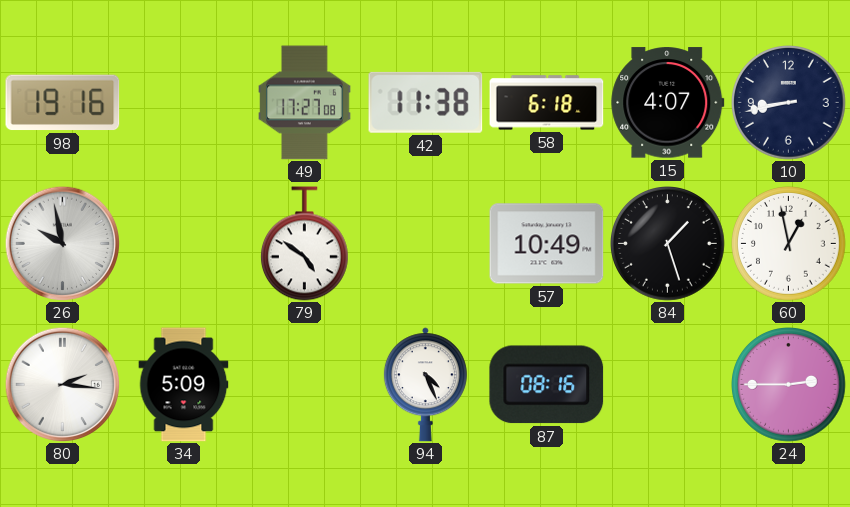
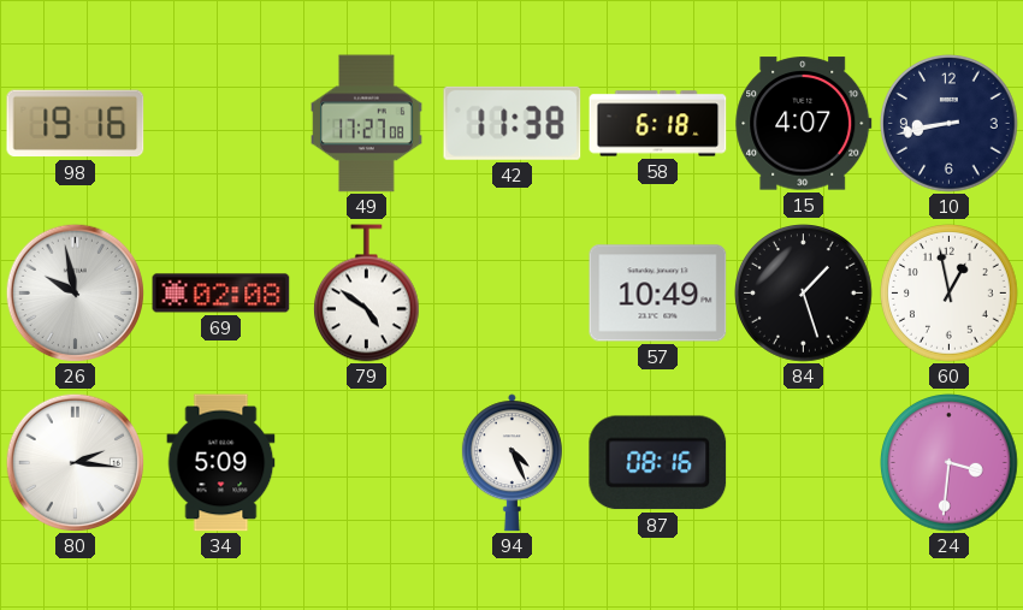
69: none -> 02:08 (221, 294)
24: 2:45 -> 3:31 (950, 463)
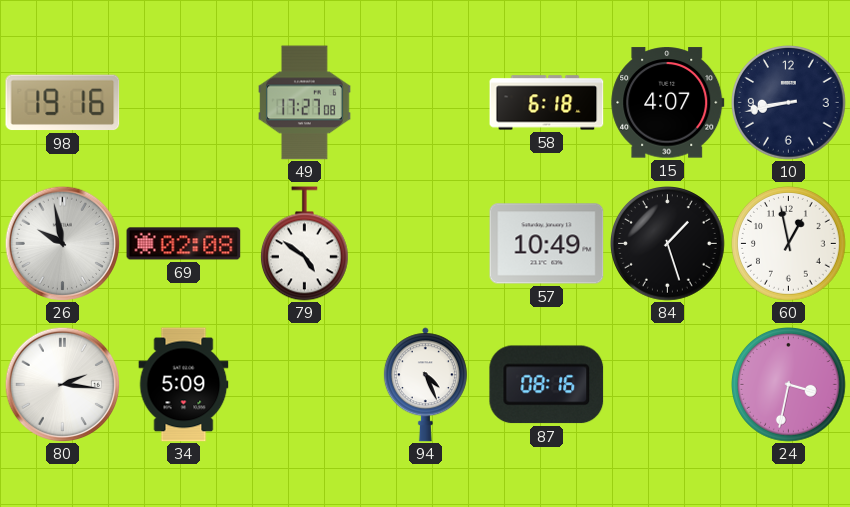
42: 11:38 -> none (513, 123)
24: 3:31 -> 3:32 (789, 385)
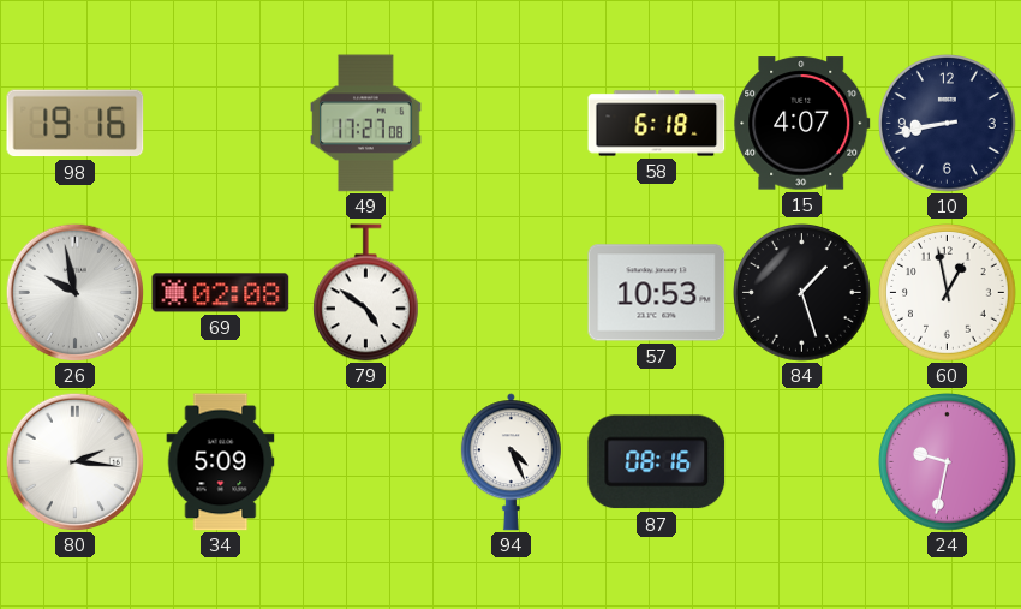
57: 10:49 -> 10:53 (657, 293)
24: 3:32 -> 9:32 (948, 462)
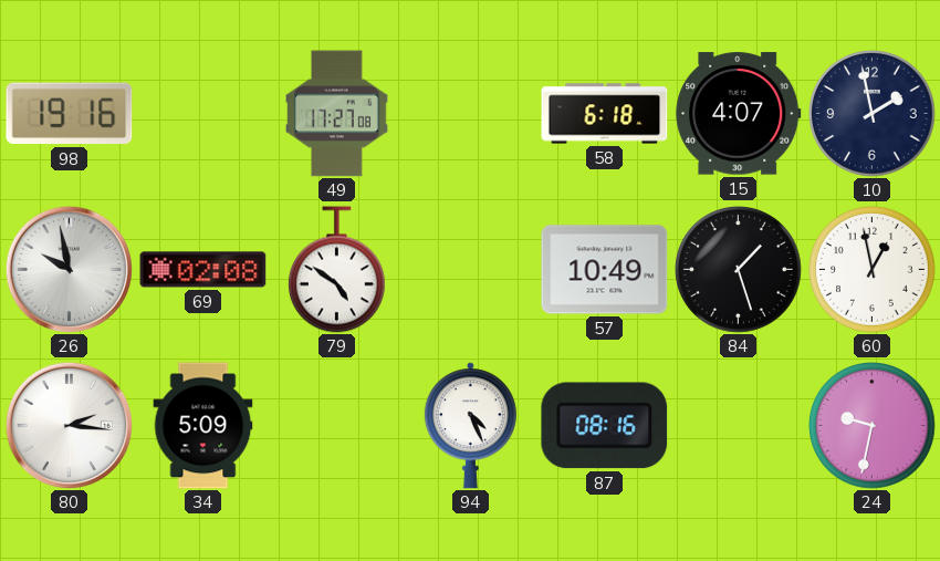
10: 8:43 -> 1:58 (873, 114)
57: 10:53 -> 10:49 (605, 270)
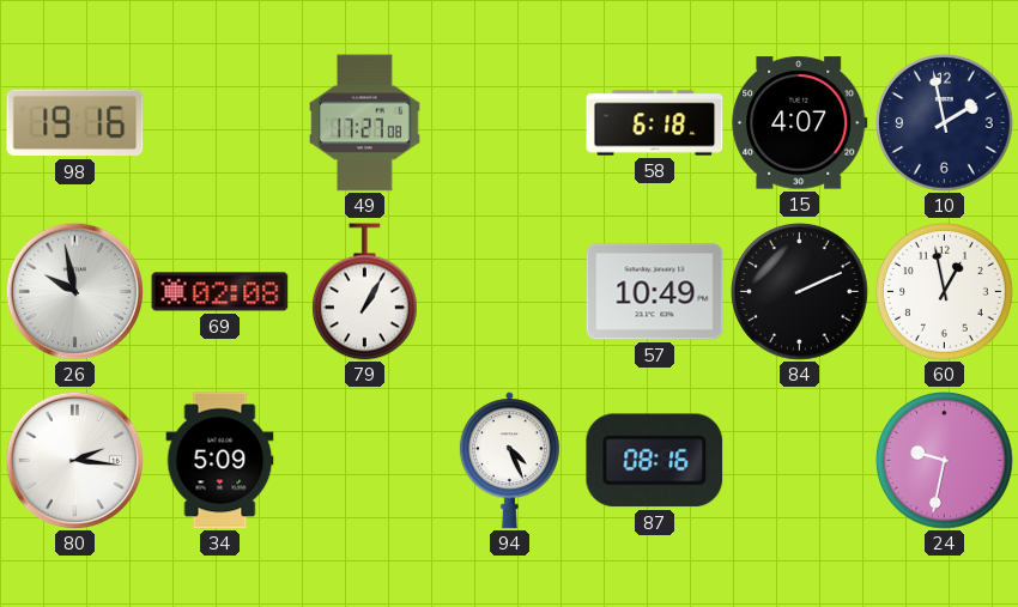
79: 4:51 -> 1:05 (364, 292)
84: 1:27 -> 2:11 (800, 292)
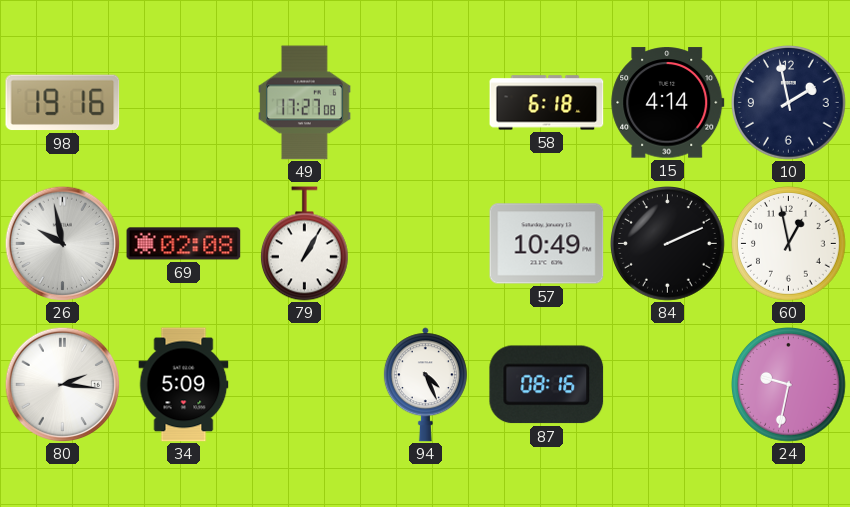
15: 4:07 -> 4:14 (668, 103)
